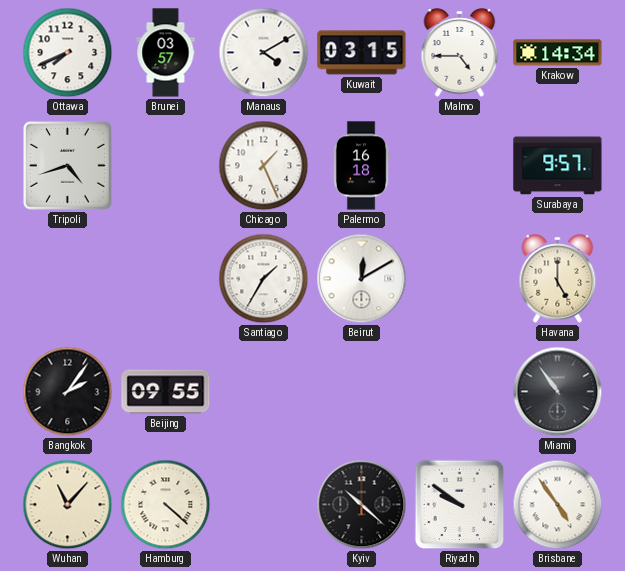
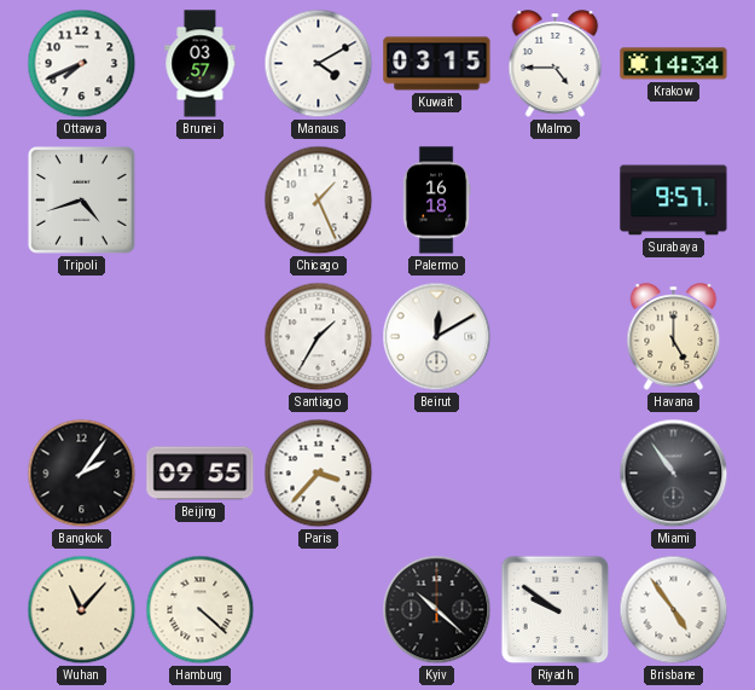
Paris: none -> 3:37 (319, 474)
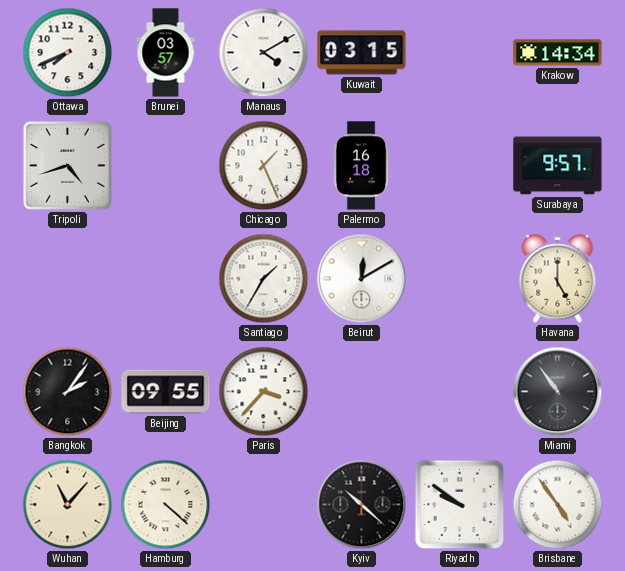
Malmo: 4:45 -> none (556, 64)
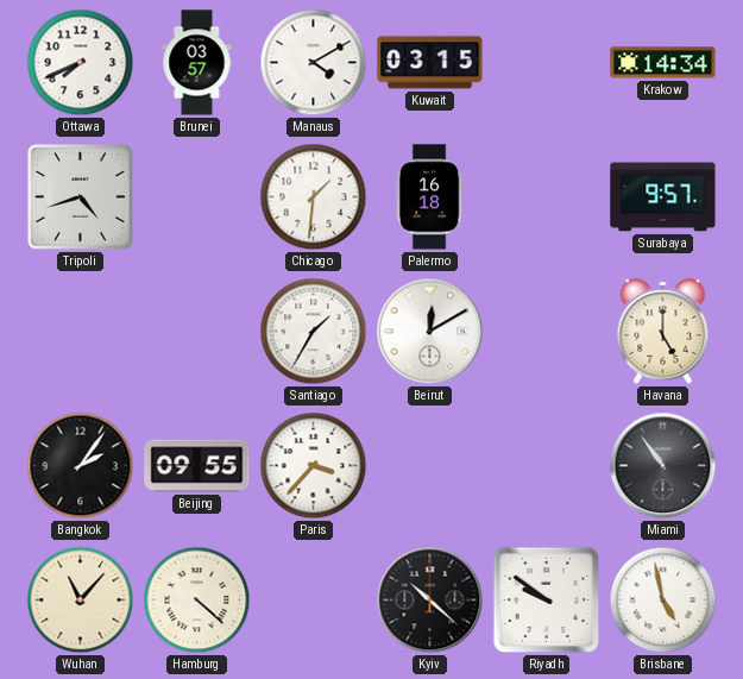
Chicago: 1:26 -> 1:31 (314, 197)
Brisbane: 4:54 -> 4:58 (663, 601)
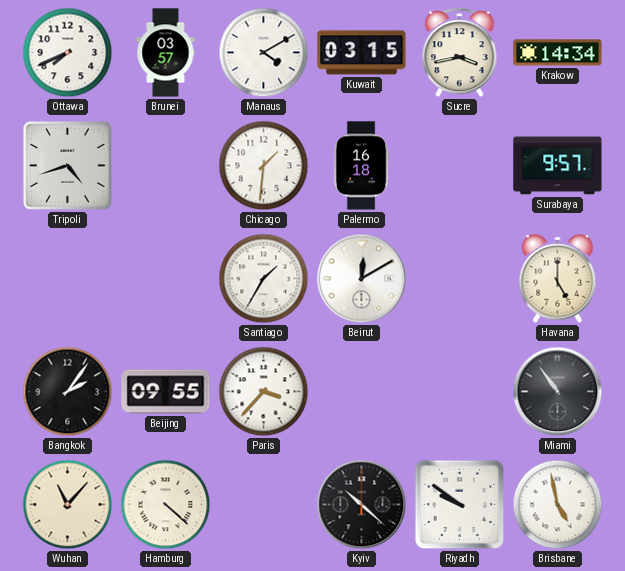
Sucre: none -> 3:43 (460, 53)
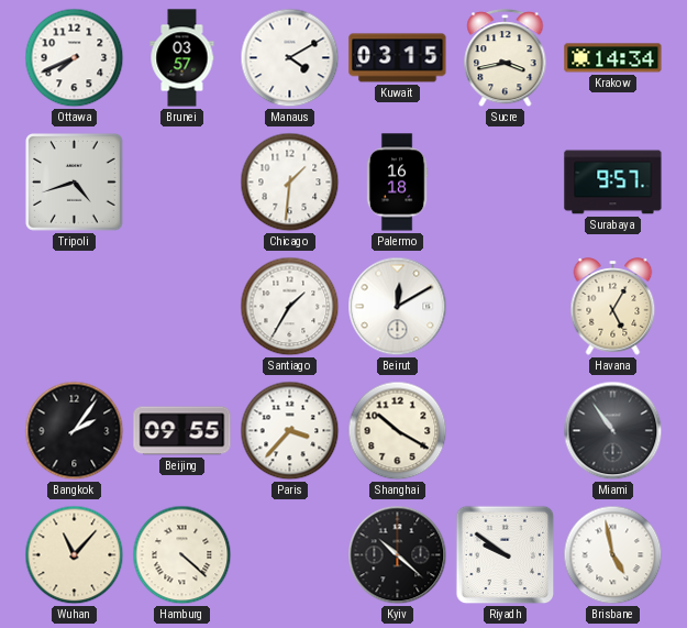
Havana: 5:00 -> 5:05 (613, 307)
Shanghai: none -> 10:20 (398, 431)
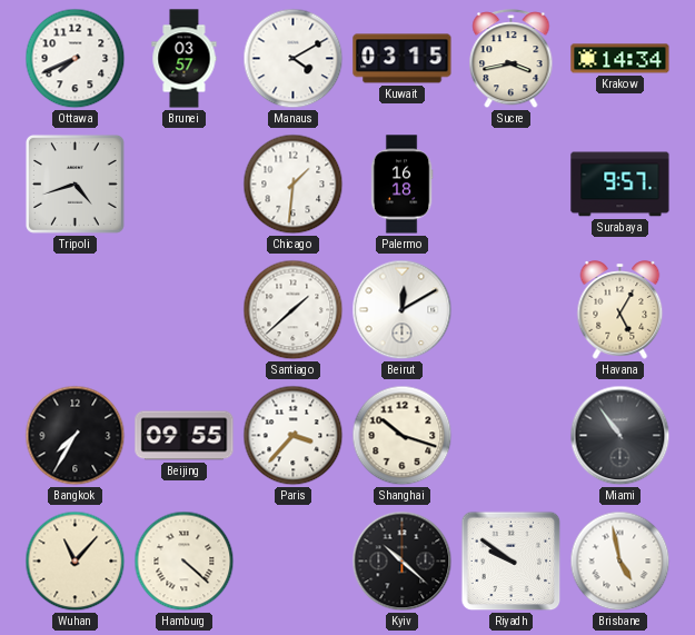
Santiago: 1:35 -> 1:38 (294, 310)
Bangkok: 2:06 -> 7:35 (76, 436)
Shanghai: 10:20 -> 10:18 (403, 436)
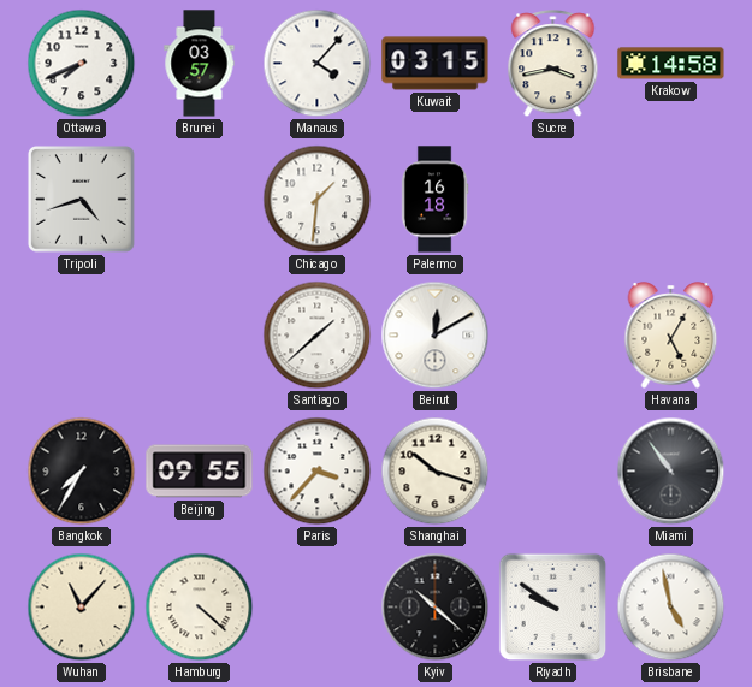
Manaus: 4:10 -> 4:07 (318, 64)
Krakow: 14:34 -> 14:58 (671, 64)
Surabaya: 9:57 -> none (620, 185)
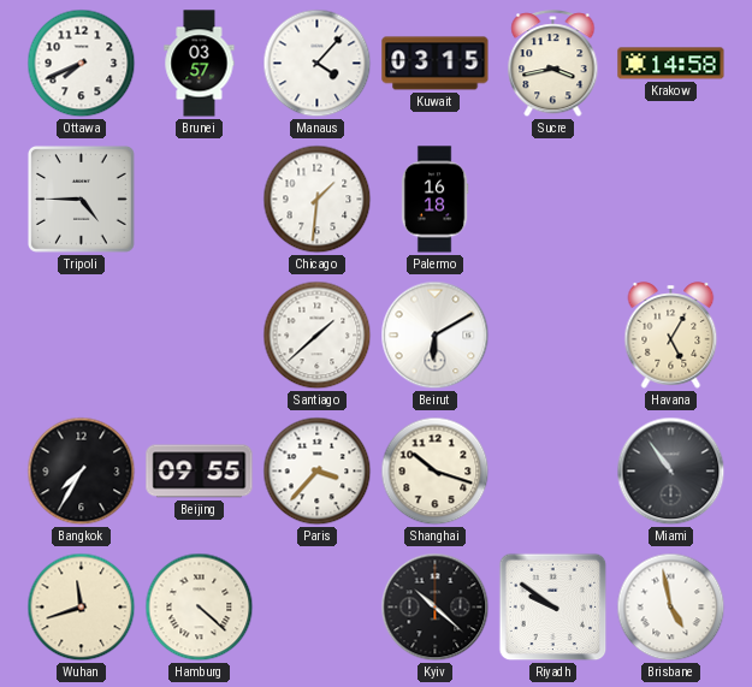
Tripoli: 4:42 -> 4:45 (81, 199)
Beirut: 12:10 -> 6:10 (436, 336)
Wuhan: 11:07 -> 11:42 (82, 608)
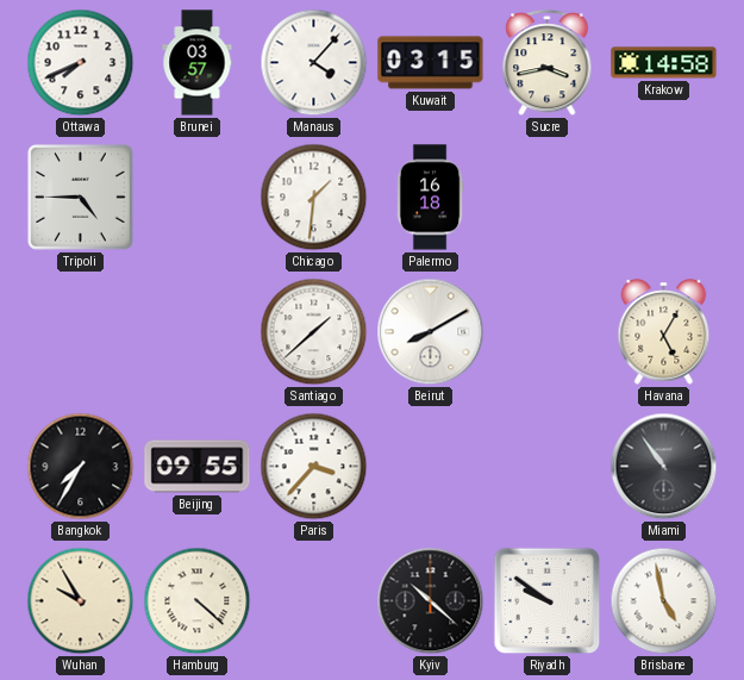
Beirut: 6:10 -> 8:10 (431, 332)
Shanghai: 10:18 -> none (436, 472)
Wuhan: 11:42 -> 9:55 (81, 601)
